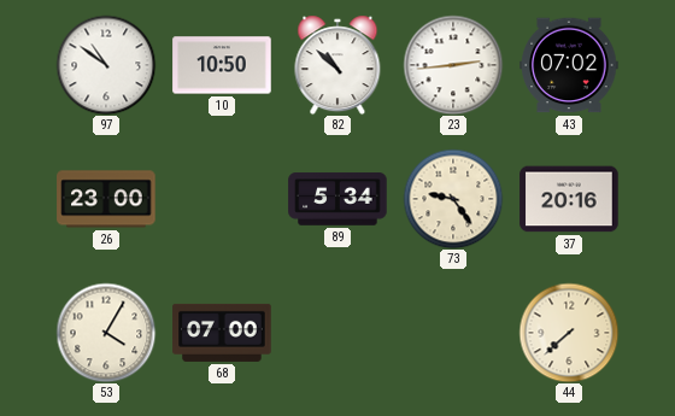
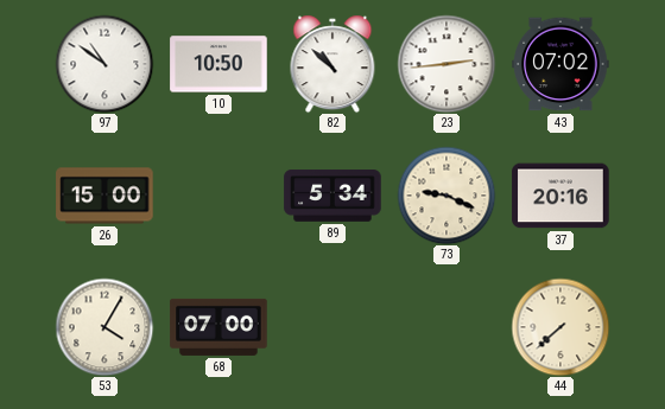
26: 23:00 -> 15:00 (104, 196)
73: 9:24 -> 9:19 (446, 196)
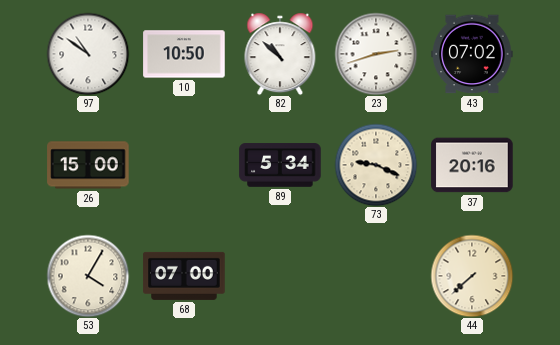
23: 2:44 -> 2:42 (376, 54)
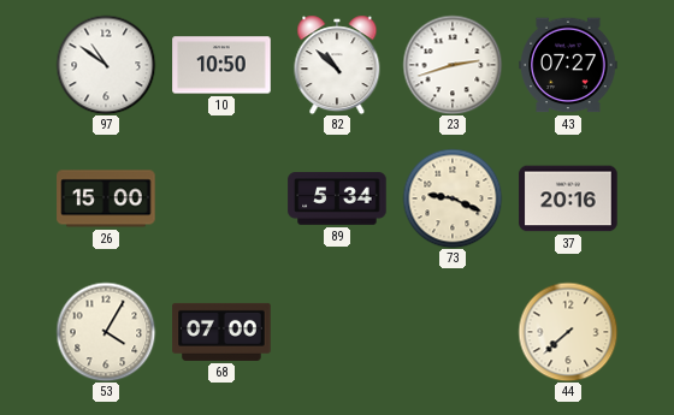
43: 07:02 -> 07:27 (568, 65)
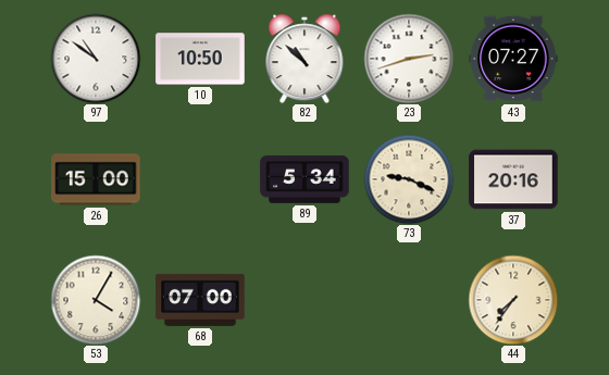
44: 7:38 -> 7:36 (513, 300)
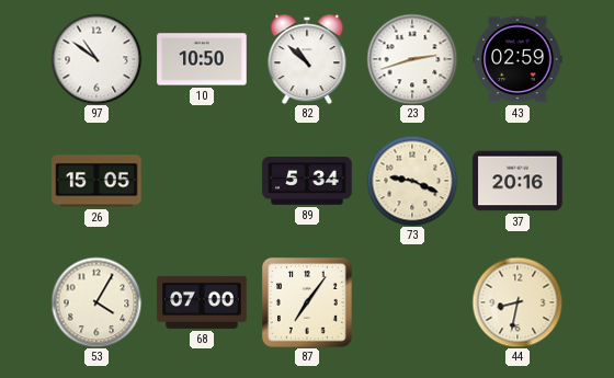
43: 07:27 -> 02:59 (518, 59)
26: 15:00 -> 15:05 (96, 181)
87: none -> 7:06 (308, 303)
44: 7:36 -> 8:32 (518, 302)
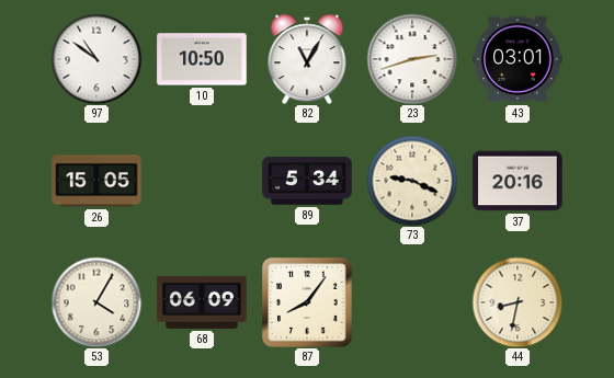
82: 10:52 -> 11:05 (307, 59)
43: 02:59 -> 03:01 (518, 59)
68: 07:00 -> 06:09 (202, 302)
87: 7:06 -> 8:06 (308, 303)
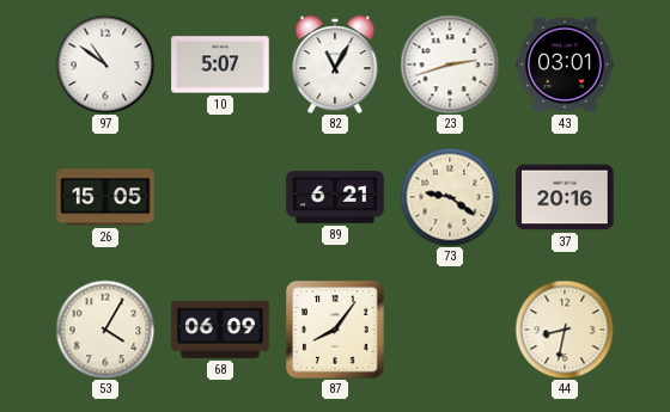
10: 10:50 -> 5:07 (220, 64)
89: 5:34 -> 6:21 (335, 197)
73: 9:19 -> 9:21 (450, 197)
